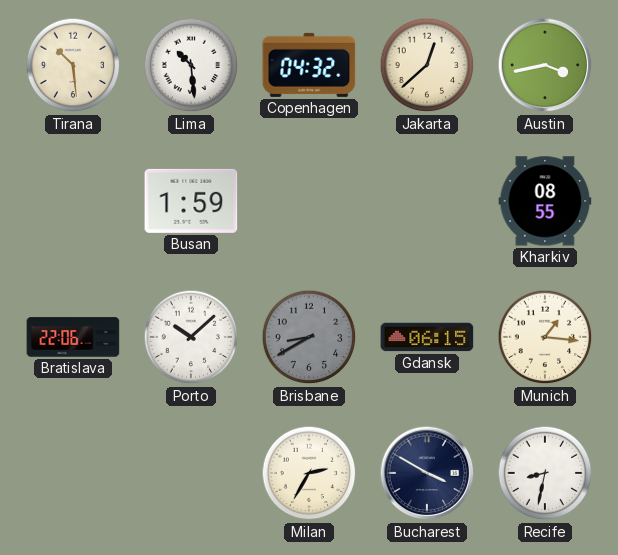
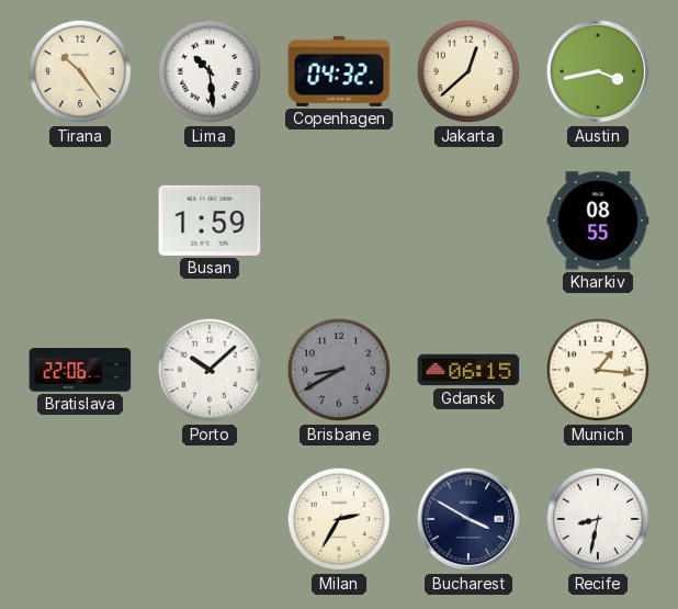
Tirana: 10:29 -> 10:24 (80, 71)
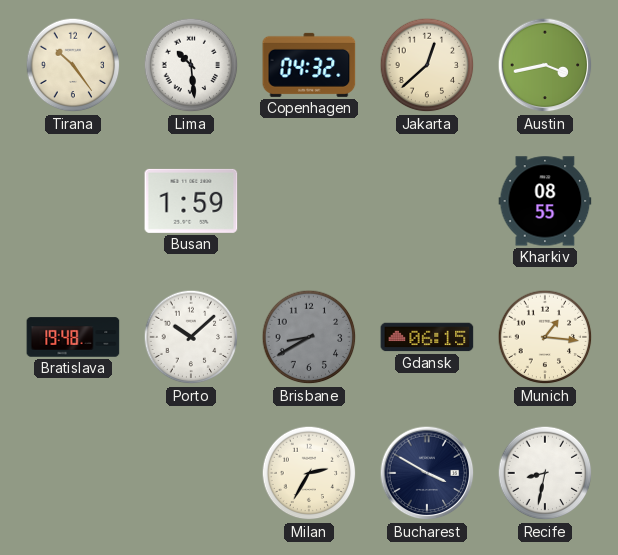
Bratislava: 22:06 -> 19:48 (73, 337)
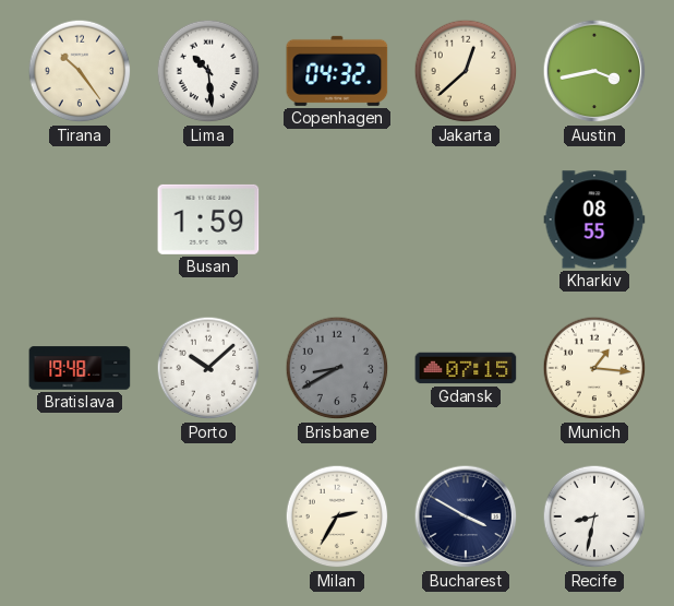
Gdansk: 06:15 -> 07:15 (466, 368)
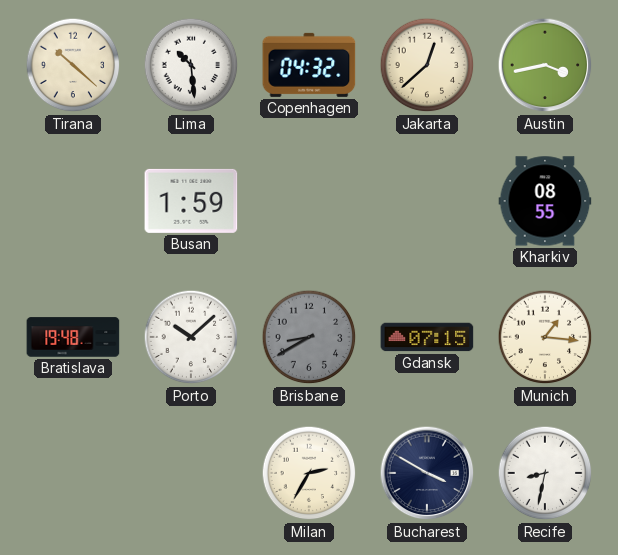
Tirana: 10:24 -> 10:22 (73, 65)
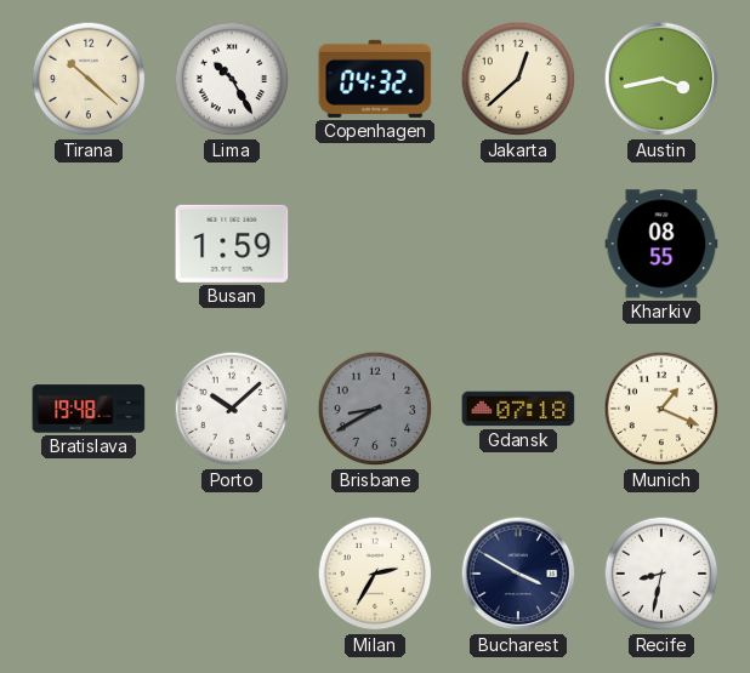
Lima: 10:29 -> 10:25 (232, 79)
Gdansk: 07:15 -> 07:18 (518, 409)
Munich: 1:16 -> 1:19 (661, 409)
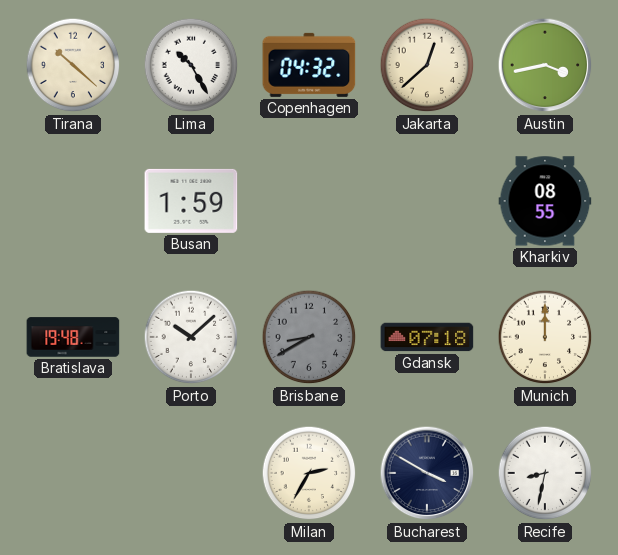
Munich: 1:19 -> 12:00 (545, 337)
